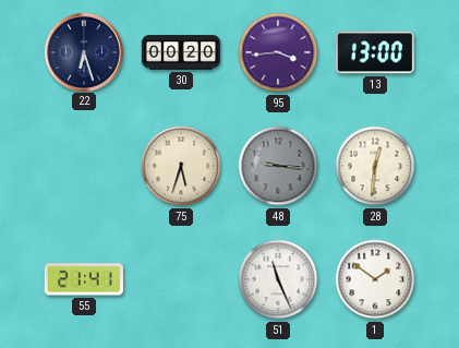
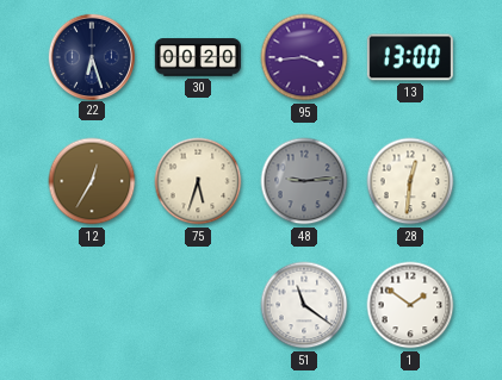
12: none -> 12:35 (92, 181)
48: 9:16 -> 9:14 (304, 181)
55: 21:41 -> none (84, 279)
51: 11:26 -> 11:21 (304, 305)
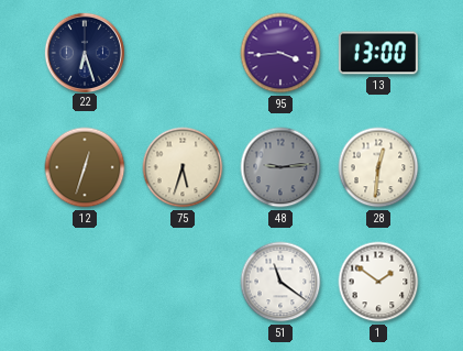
30: 00:20 -> none (198, 57)
12: 12:35 -> 12:33 (85, 167)
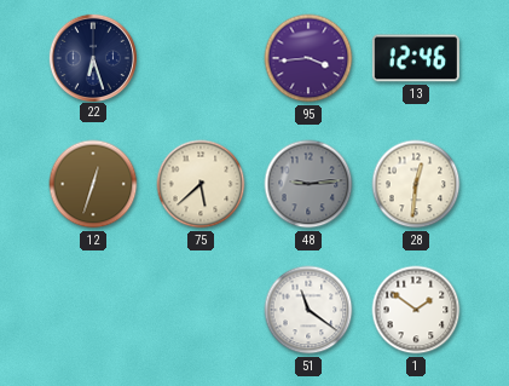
13: 13:00 -> 12:46 (416, 58)
75: 5:33 -> 5:38 (201, 184)
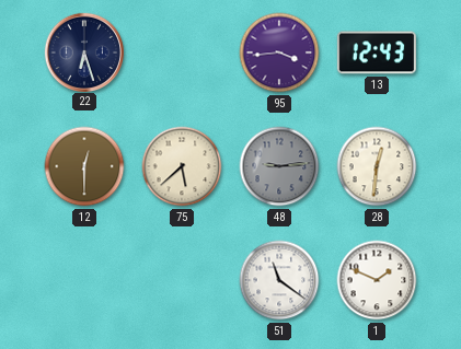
13: 12:46 -> 12:43 (377, 53)
12: 12:33 -> 12:30 (84, 166)
1: 1:51 -> 1:49 (377, 280)
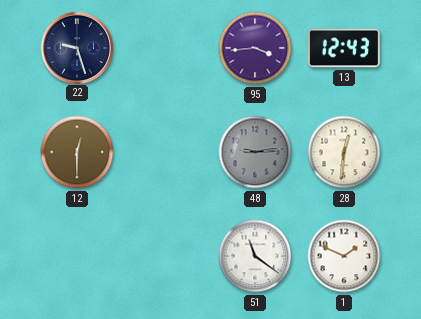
22: 6:27 -> 9:27 (76, 47)
75: 5:38 -> none (182, 166)
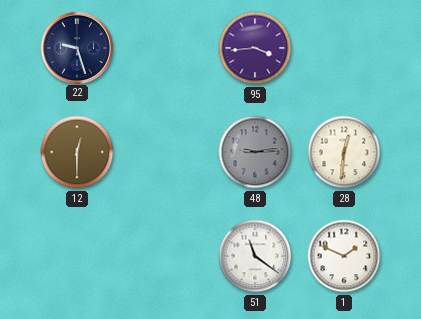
13: 12:43 -> none (344, 48)
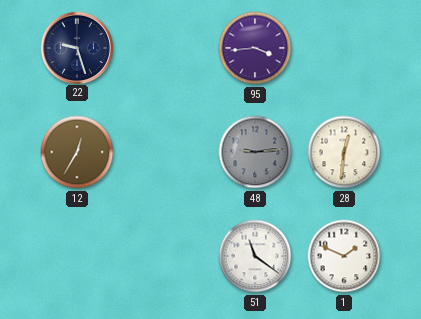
12: 12:30 -> 12:35 (77, 152)
